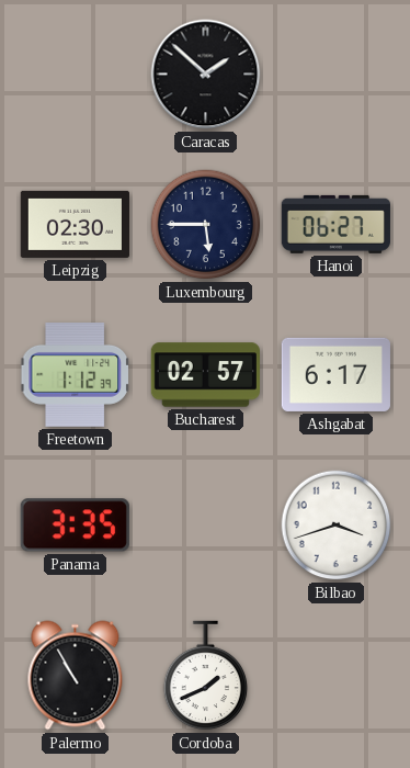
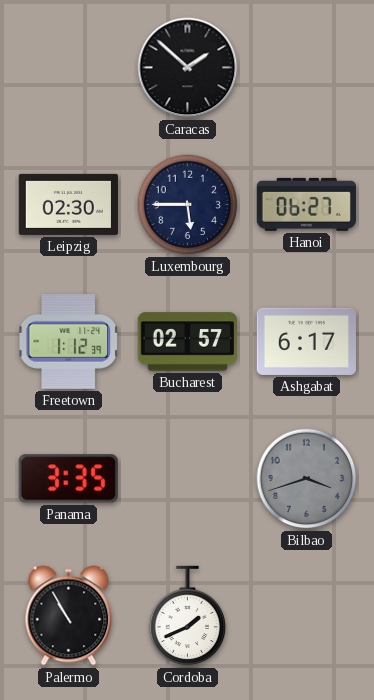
Bilbao dial: white -> grey (307, 479)
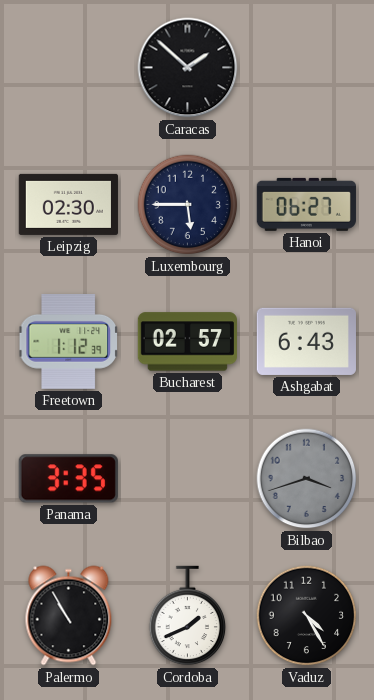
Ashgabat: 6:17 -> 6:43 (306, 341)
Vaduz: none -> 4:25 (307, 616)
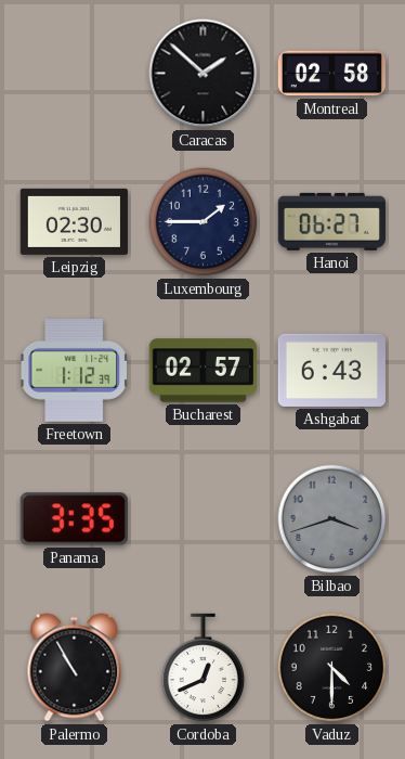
Montreal: none -> 02:58 (331, 74)
Luxembourg: 5:45 -> 1:45 (204, 222)
Cordoba: 1:41 -> 12:41 (204, 668)
Vaduz: 4:25 -> 4:30 (332, 668)
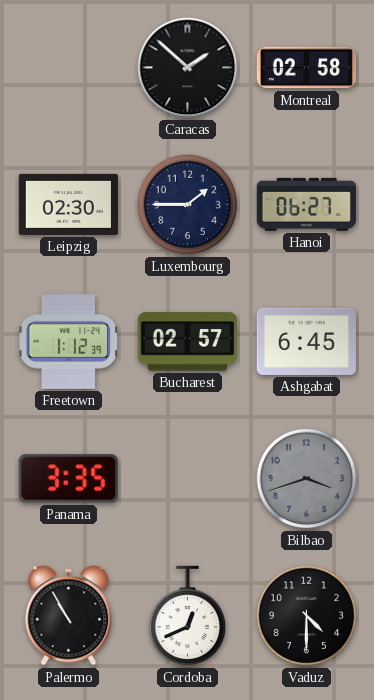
Ashgabat: 6:43 -> 6:45 (306, 341)
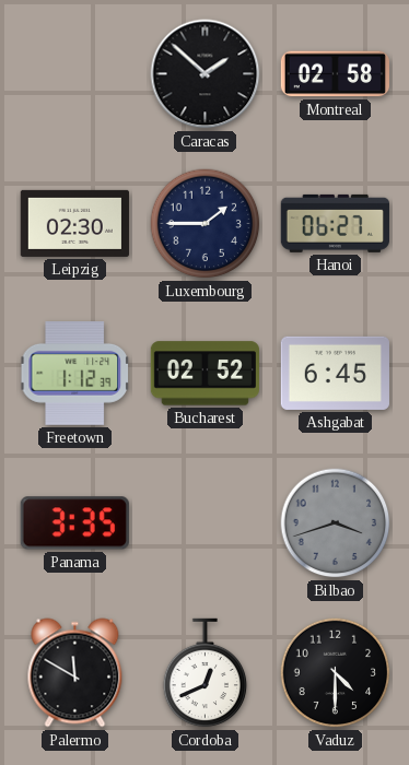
Bucharest: 02:57 -> 02:52 (204, 374)
Palermo: 10:55 -> 11:50 (75, 673)
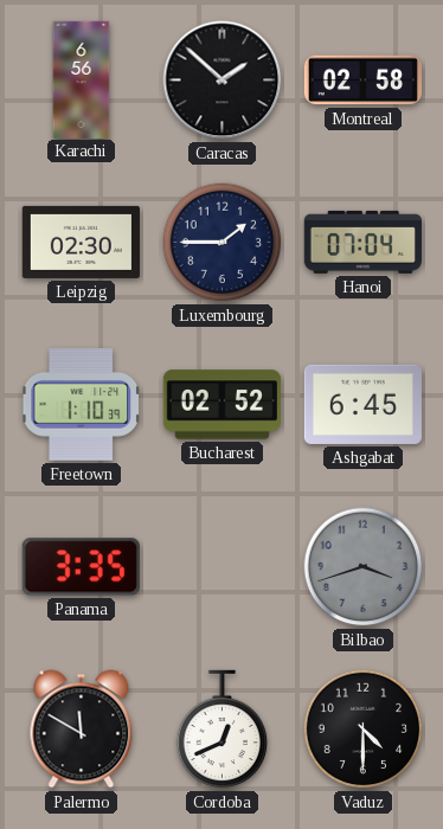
Karachi: none -> 6:56 (82, 79)
Hanoi: 06:27 -> 07:04 (362, 242)
Freetown: 1:12 -> 1:10 (81, 405)
